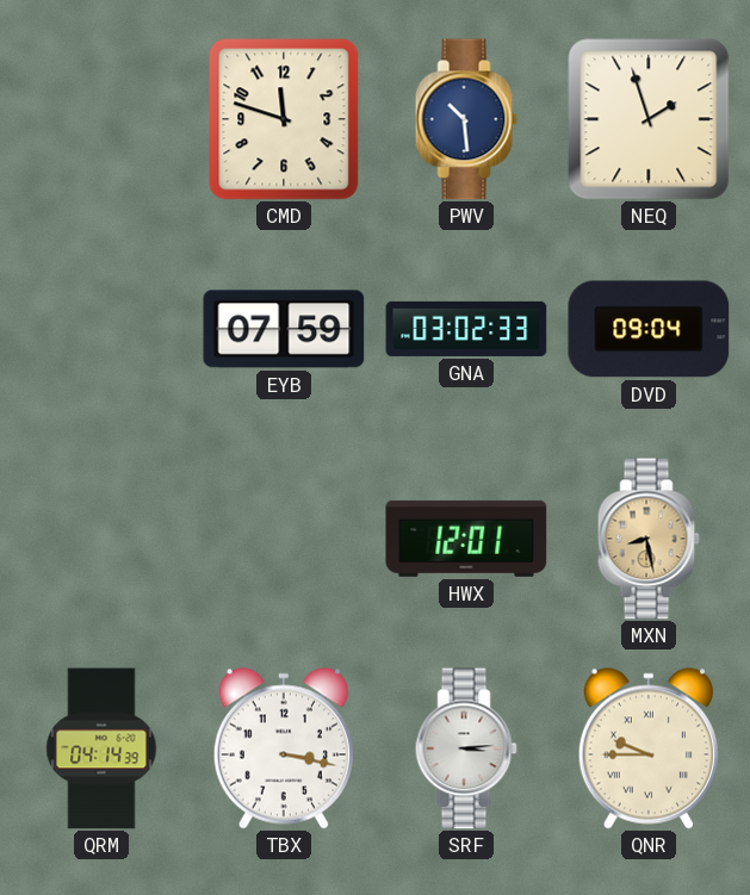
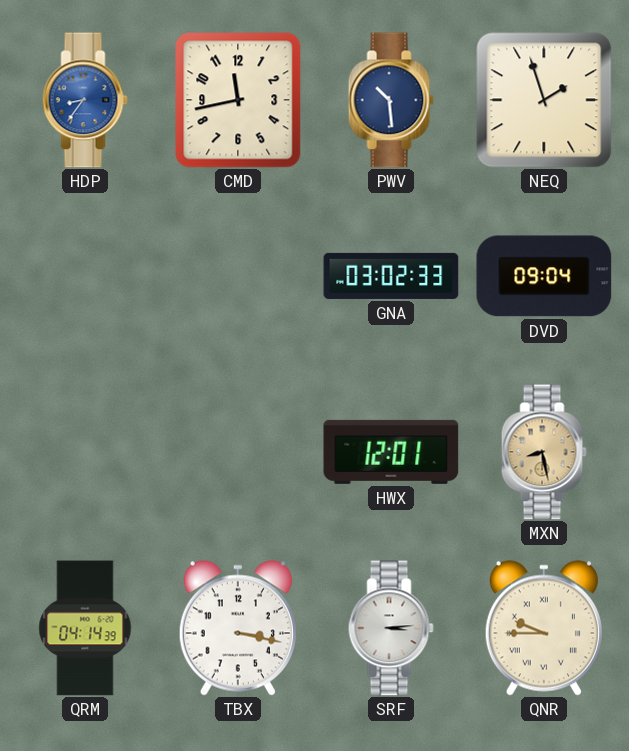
HDP: none -> 8:36 (85, 100)
CMD: 11:48 -> 11:43 (238, 100)
EYB: 07:59 -> none (284, 329)
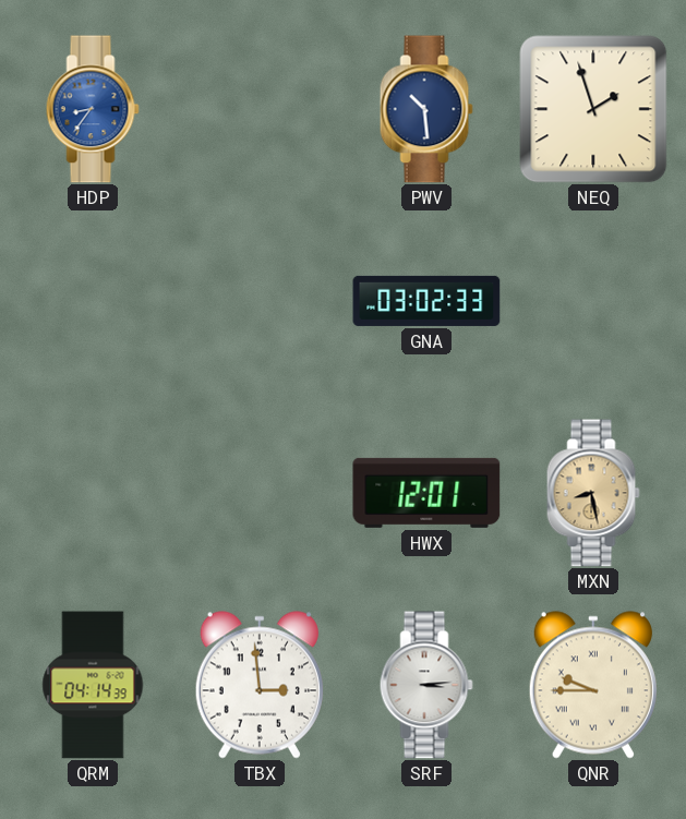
CMD: 11:43 -> none (238, 100)
DVD: 09:04 -> none (544, 276)
TBX: 3:17 -> 2:59 (260, 685)
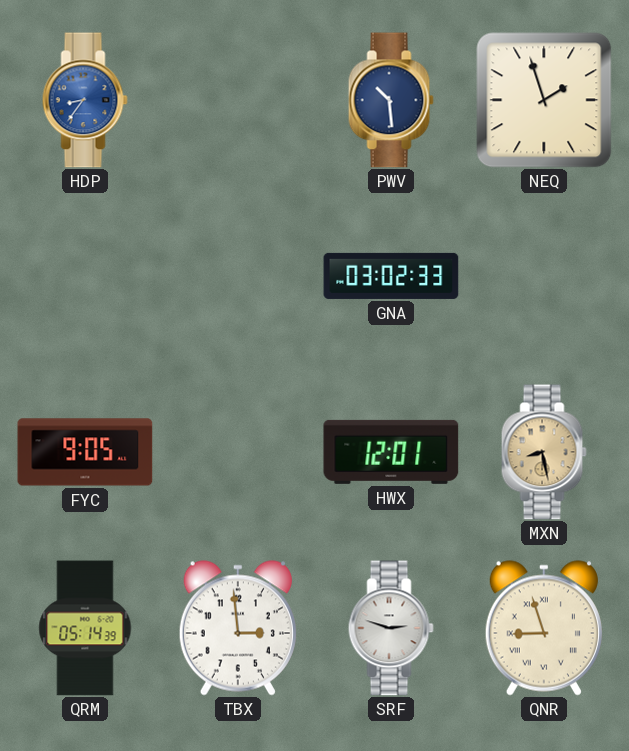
FYC: none -> 9:05 (85, 452)
QRM: 04:14 -> 05:14 (85, 628)
SRF: 3:14 -> 2:48 (391, 628)
QNR: 9:45 -> 8:57 (544, 628)
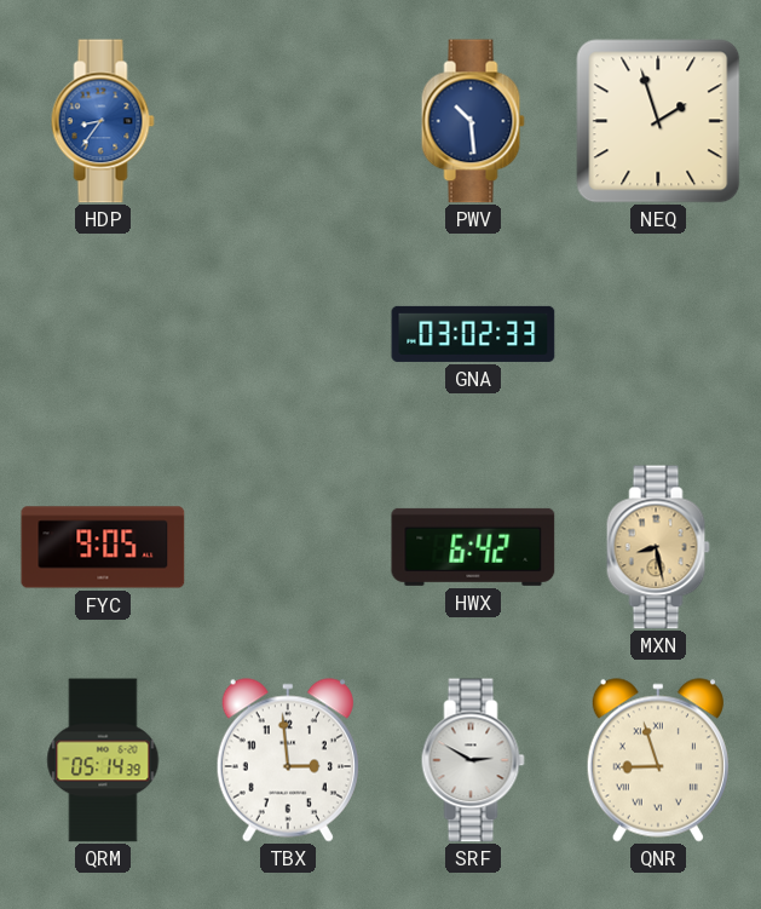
HWX: 12:01 -> 6:42 (473, 547)
SRF: 2:48 -> 2:50 (473, 760)
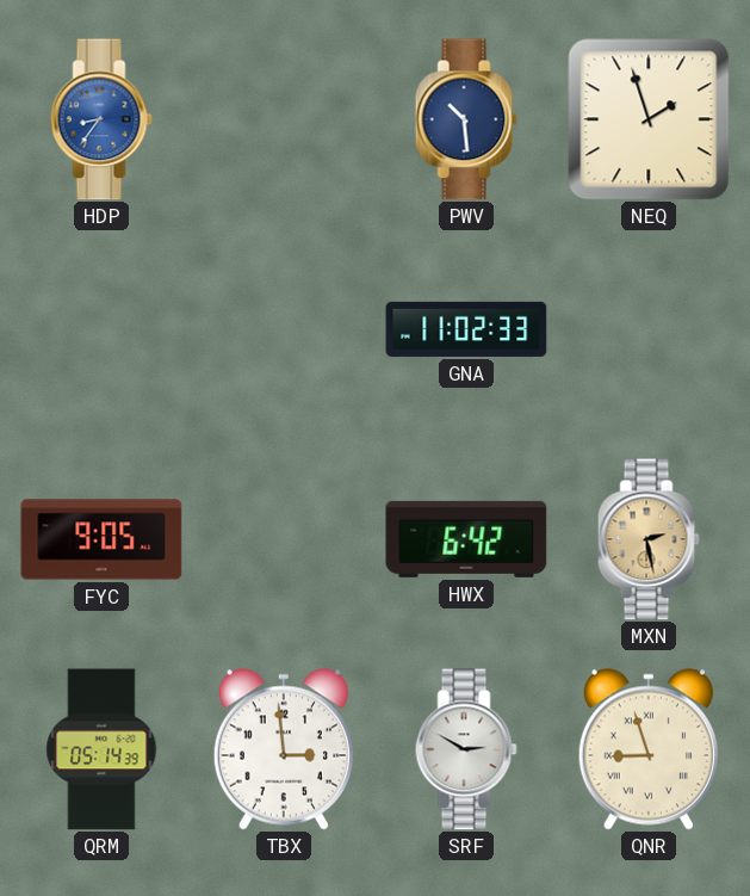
GNA: 03:02 -> 11:02 (466, 329)
MXN: 8:28 -> 2:28 (649, 539)
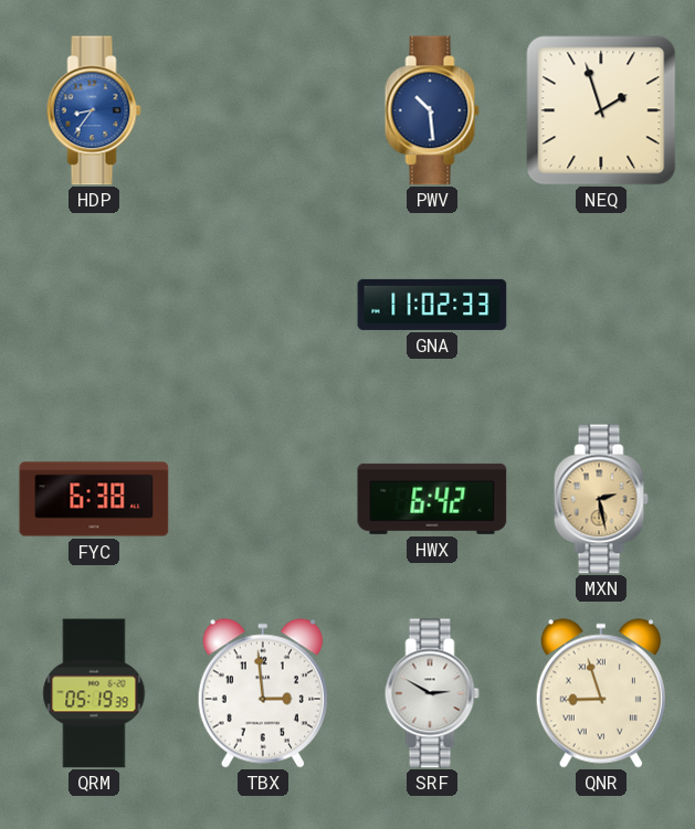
FYC: 9:05 -> 6:38 (94, 499)
QRM: 05:14 -> 05:19 (94, 693)
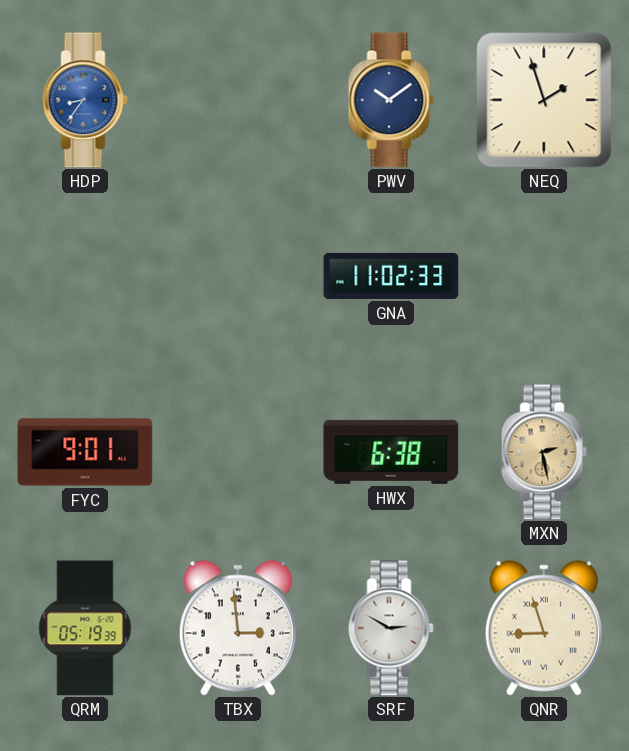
PWV: 10:29 -> 10:09 (391, 100)
FYC: 6:38 -> 9:01 (85, 452)
HWX: 6:42 -> 6:38 (391, 452)
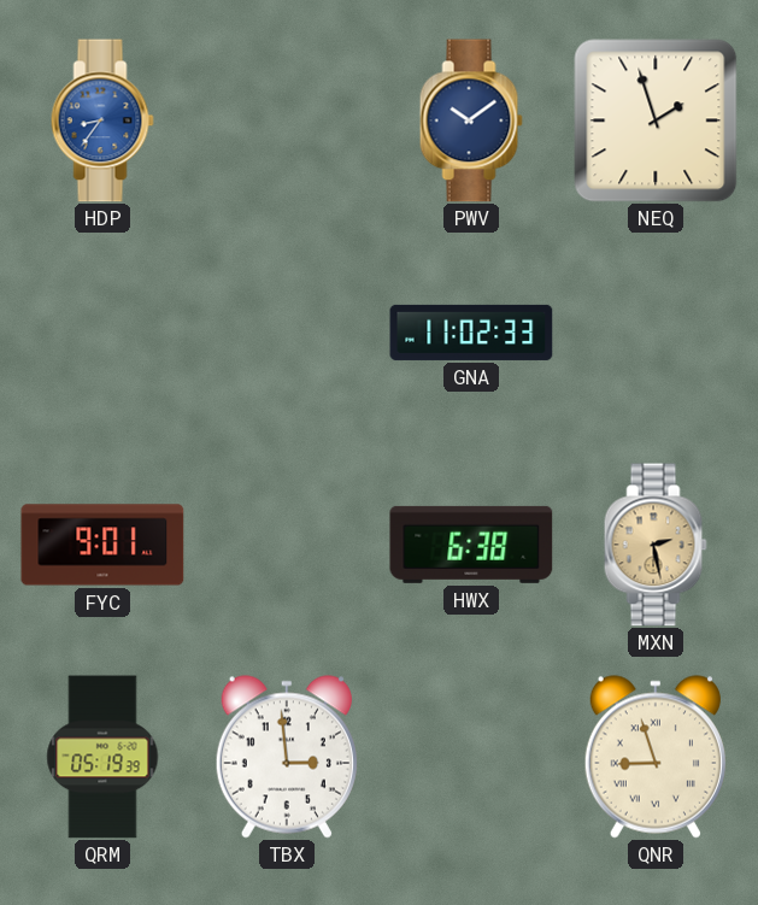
SRF: 2:50 -> none (391, 628)
